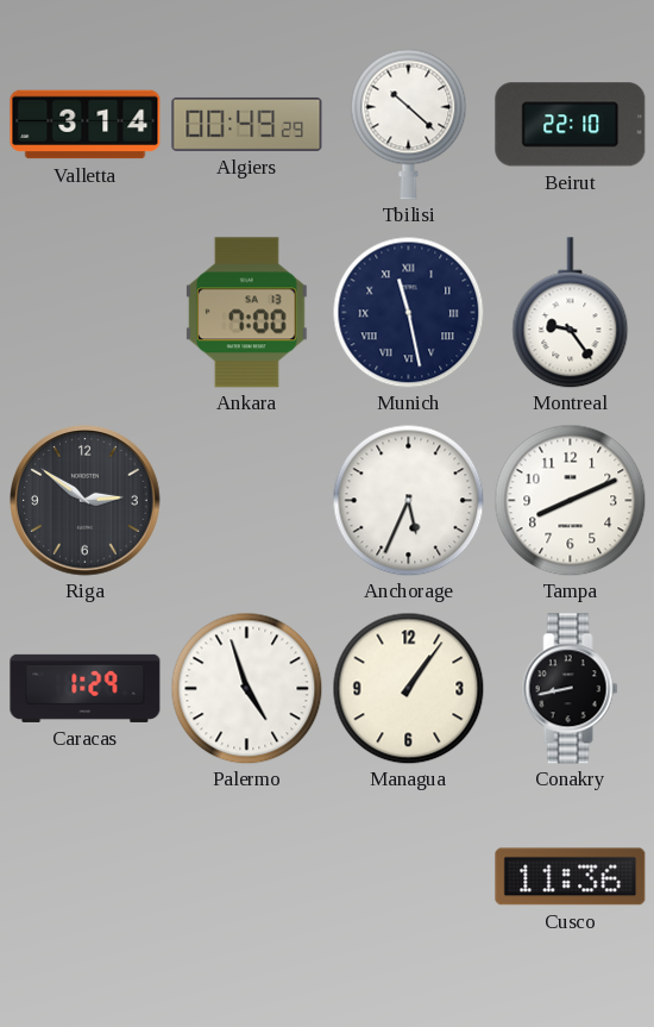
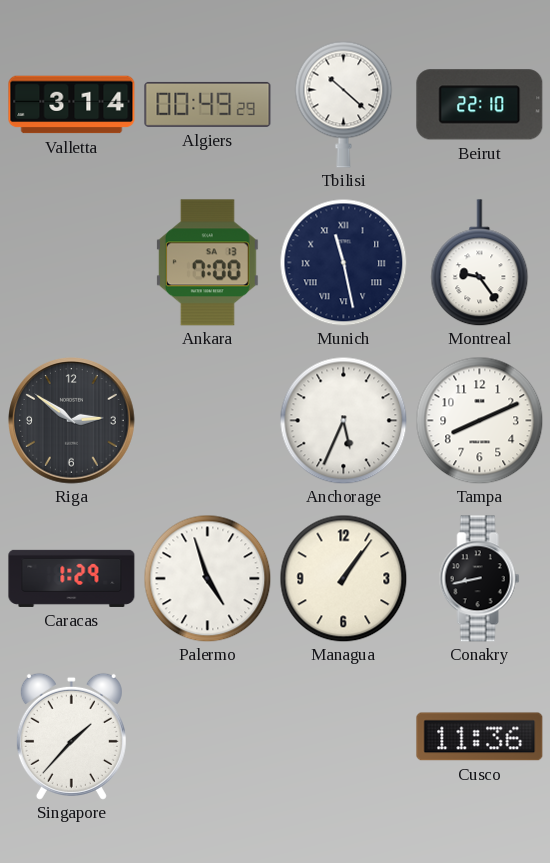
Singapore: none -> 1:37 (71, 736)
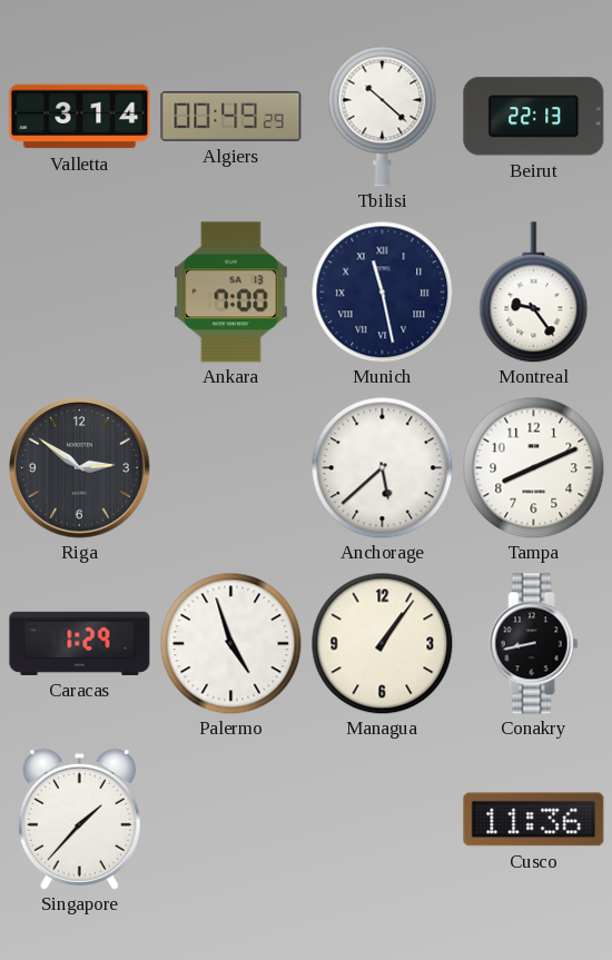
Beirut: 22:10 -> 22:13 (534, 117)
Anchorage: 5:34 -> 5:38 (382, 467)
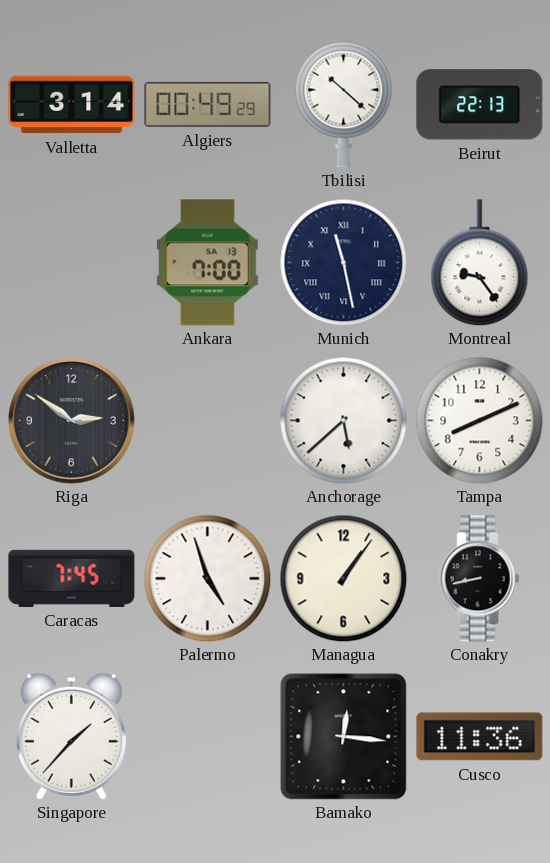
Caracas: 1:29 -> 7:45 (72, 578)
Bamako: none -> 12:16 (344, 737)
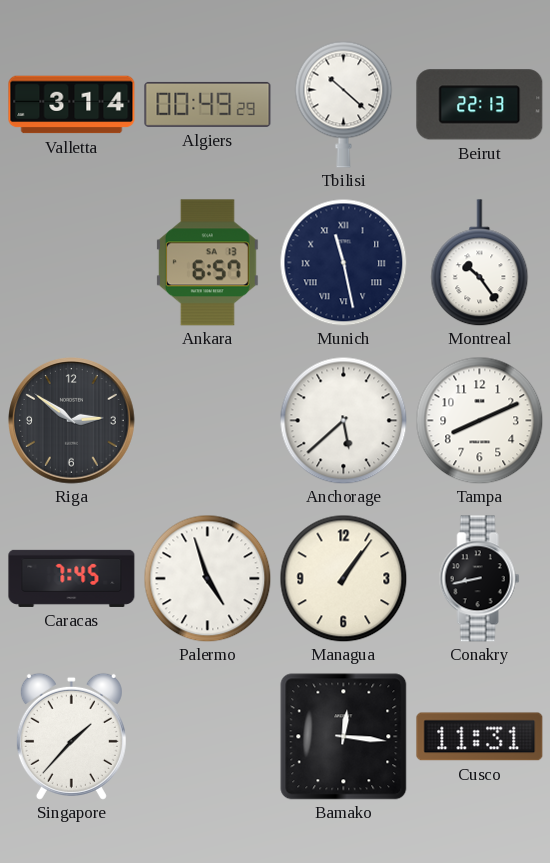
Ankara: 7:00 -> 6:57 (207, 263)
Montreal: 9:24 -> 10:24 (480, 263)
Cusco: 11:36 -> 11:31 (480, 737)
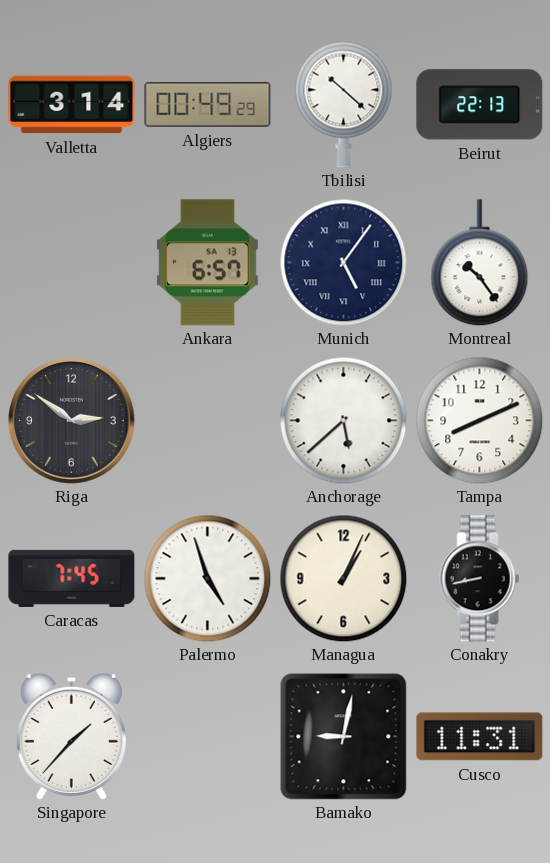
Munich: 11:28 -> 5:06 (343, 262)
Managua: 1:06 -> 1:04 (343, 578)
Bamako: 12:16 -> 9:02 (344, 737)
